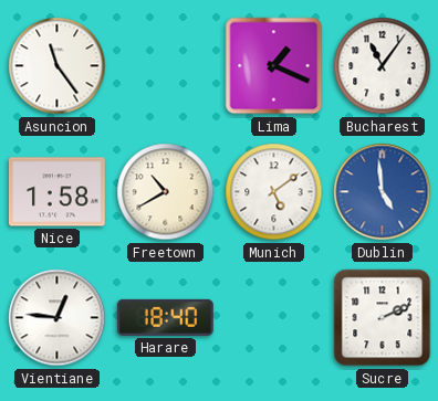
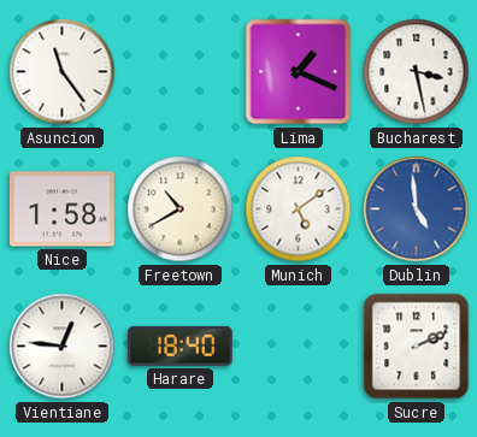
Bucharest: 11:06 -> 3:28 (417, 72)
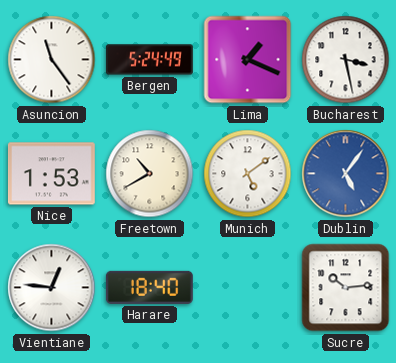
Bergen: none -> 5:24 (149, 60)
Nice: 1:58 -> 1:53 (51, 174)
Dublin: 4:59 -> 5:06 (346, 174)
Sucre: 2:11 -> 10:14 (346, 288)
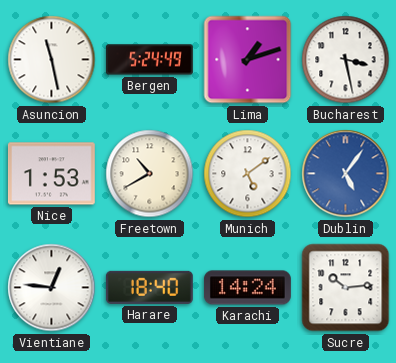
Asuncion: 11:24 -> 11:28 (52, 60)
Lima: 1:19 -> 1:12 (248, 60)
Karachi: none -> 14:24 (247, 288)
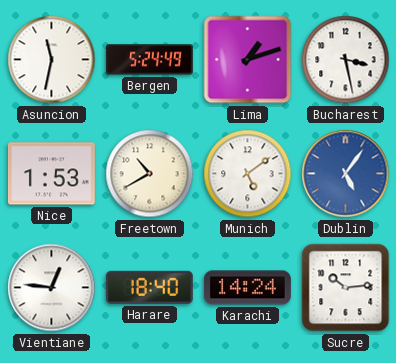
Asuncion: 11:28 -> 11:32 (52, 60)
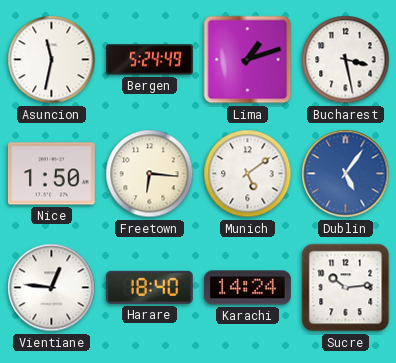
Nice: 1:53 -> 1:50 (51, 174)
Freetown: 10:40 -> 6:16 (150, 174)
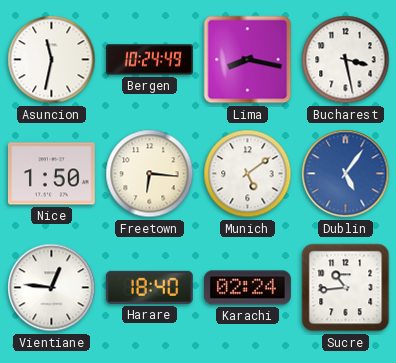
Bergen: 5:24 -> 10:24 (149, 60)
Lima: 1:12 -> 8:17 (248, 60)
Karachi: 14:24 -> 02:24 (247, 288)
Sucre: 10:14 -> 10:44 (346, 288)
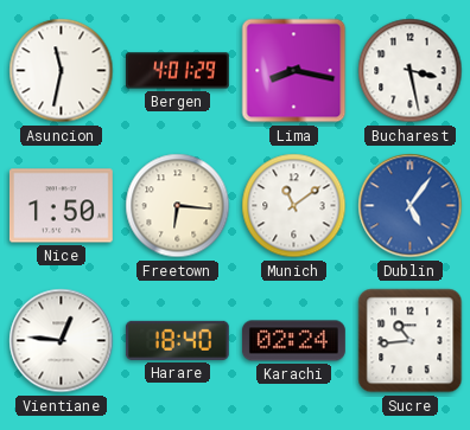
Bergen: 10:24 -> 4:01 (177, 71)
Munich: 5:09 -> 11:09 (294, 206)
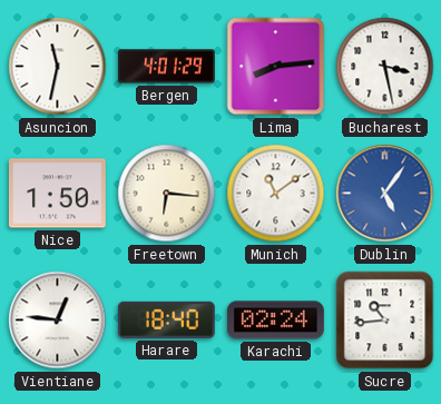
Lima: 8:17 -> 8:14 (276, 67)
